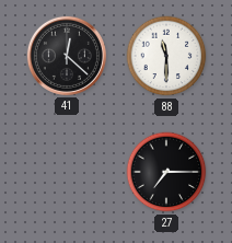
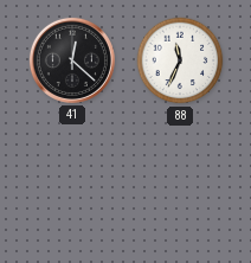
88: 11:30 -> 11:34 (180, 60)
27: 7:15 -> none (166, 172)
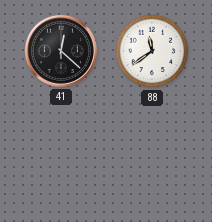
88: 11:34 -> 11:39 (152, 51)
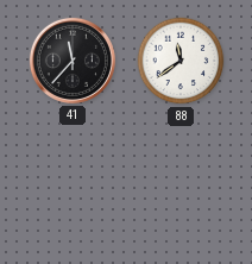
41: 12:22 -> 11:37 (73, 61)
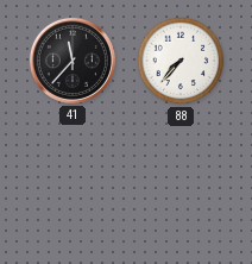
88: 11:39 -> 7:37 (181, 61)
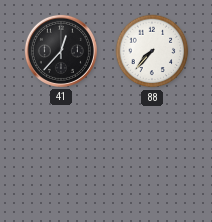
41: 11:37 -> 12:37 (61, 51)
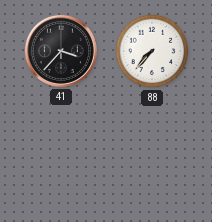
41: 12:37 -> 3:37 (61, 51)
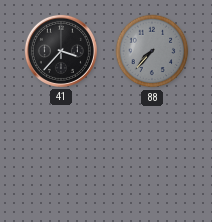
88 dial: white -> grey (152, 51)
